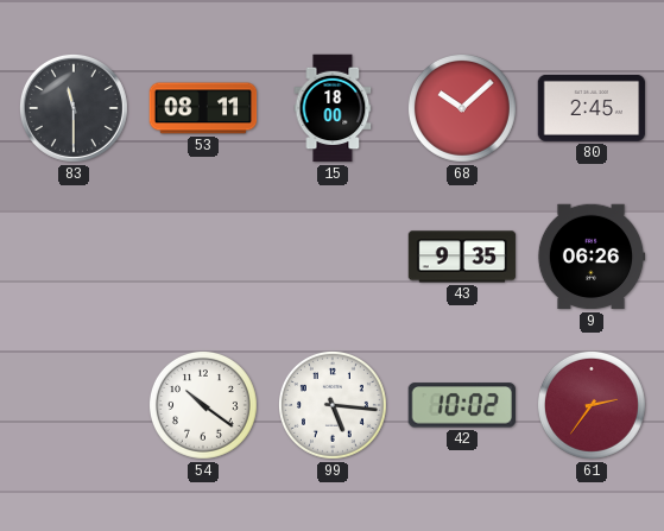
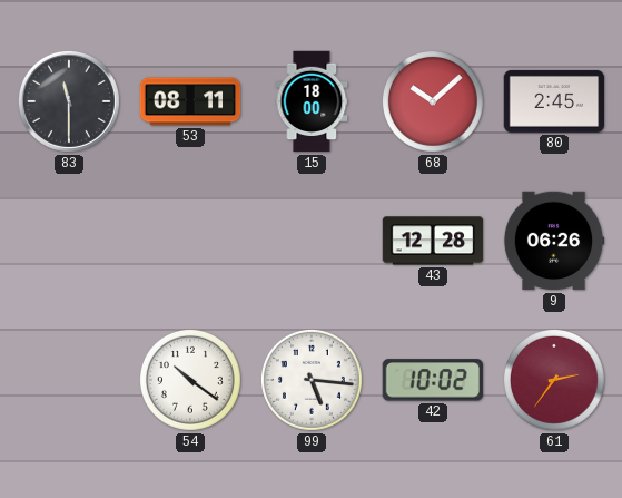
43: 9:35 -> 12:28 (433, 241)
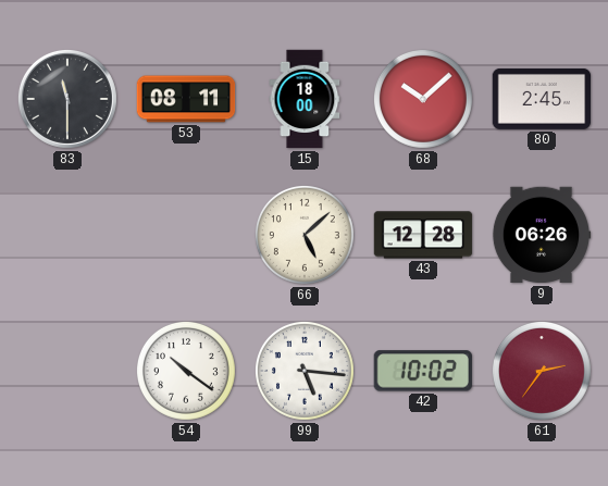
66: none -> 5:08 (305, 235)
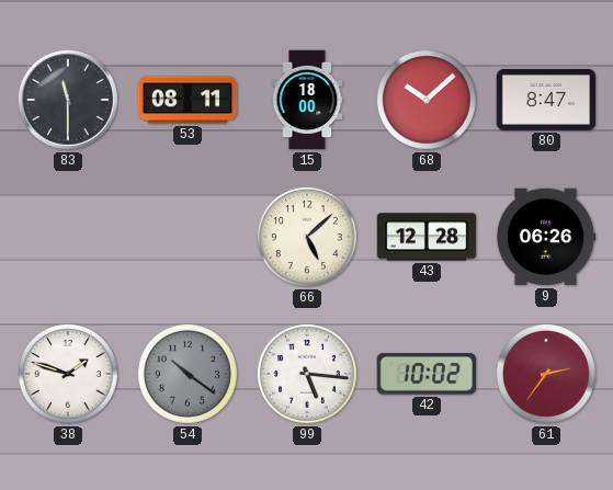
80: 2:45 -> 8:47 (546, 100)
38: none -> 1:48 (68, 374)
54 dial: white -> grey (188, 374)
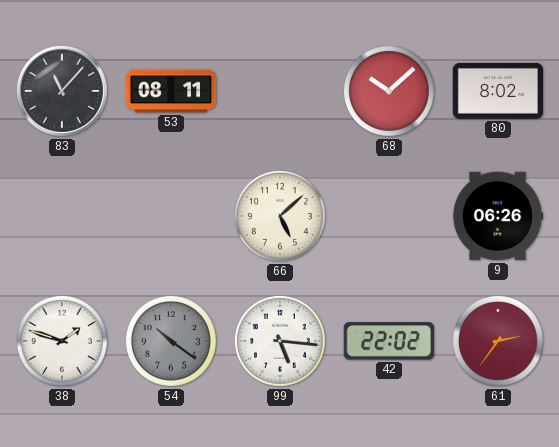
83: 11:30 -> 11:07 (62, 91)
15: 18:00 -> none (307, 100)
80: 8:47 -> 8:02 (498, 91)
43: 12:28 -> none (427, 237)
42: 10:02 -> 22:02 (389, 341)
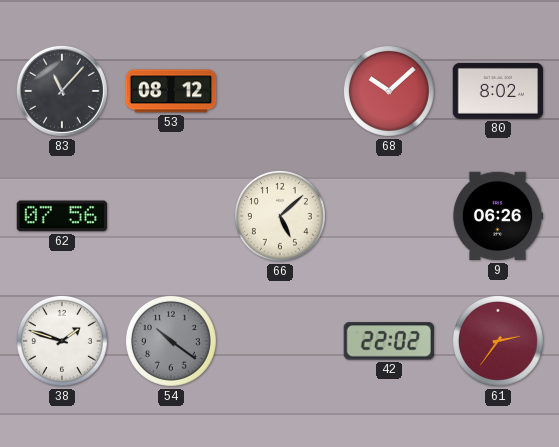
53: 08:11 -> 08:12 (171, 91)
62: none -> 07:56 (62, 216)
99: 5:16 -> none (280, 341)
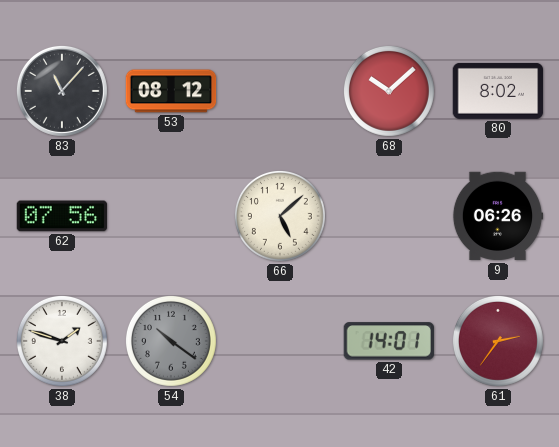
42: 22:02 -> 14:01 (389, 341)
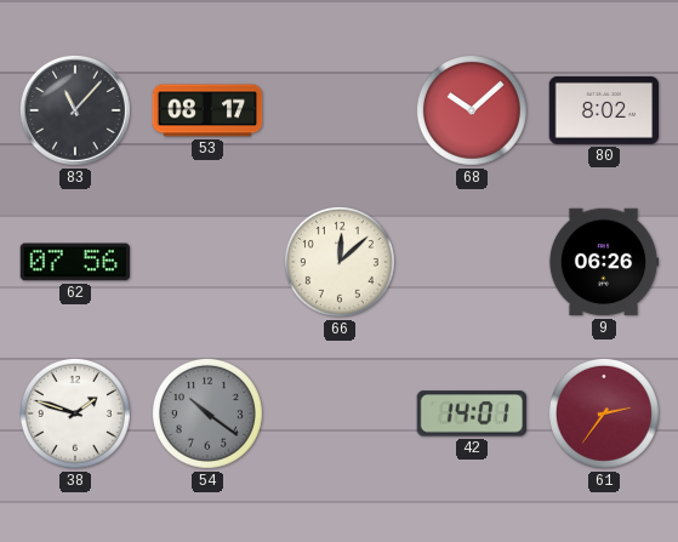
53: 08:12 -> 08:17 (207, 110)
66: 5:08 -> 12:08 (340, 262)
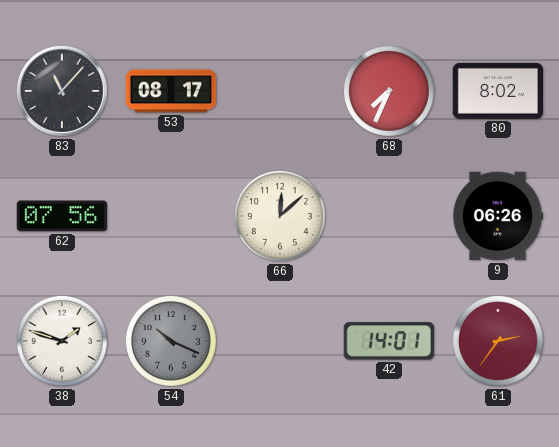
68: 10:08 -> 7:34 (389, 91)
54: 10:21 -> 10:19 (171, 341)
